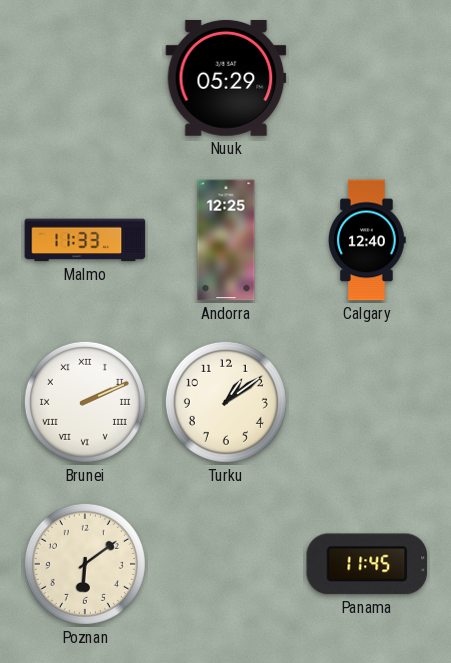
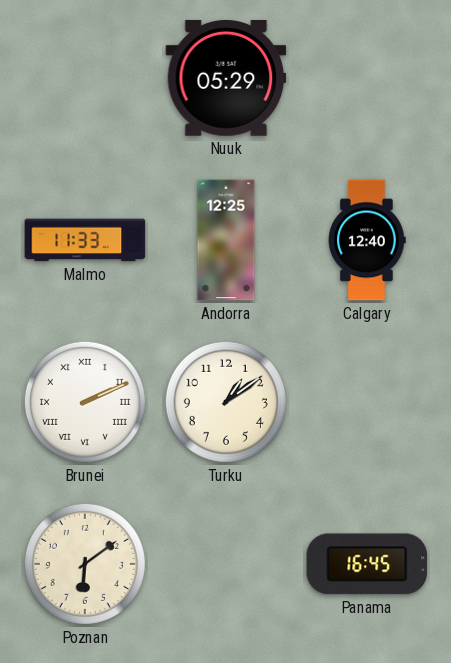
Panama: 11:45 -> 16:45 (367, 564)
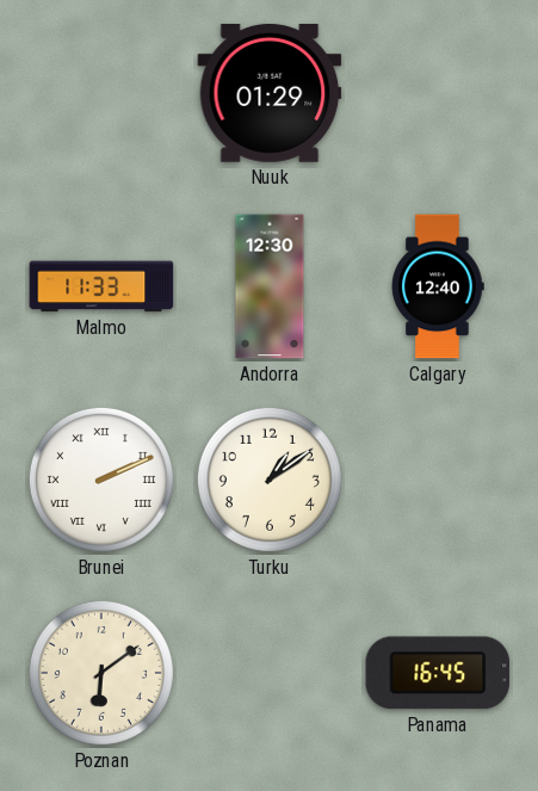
Nuuk: 05:29 -> 01:29 (270, 93)
Andorra: 12:25 -> 12:30 (270, 286)
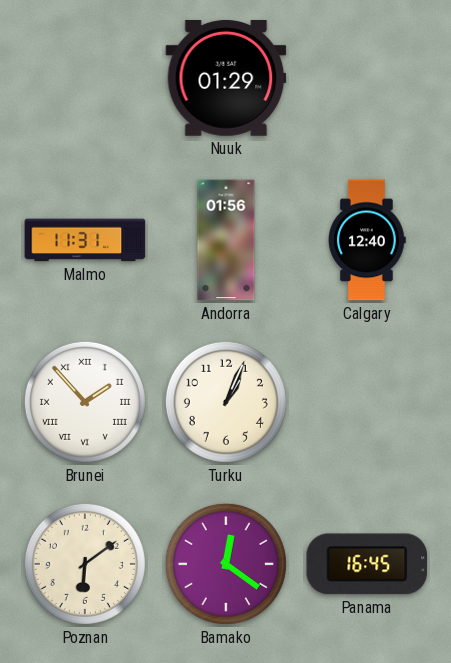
Malmo: 11:33 -> 11:31 (85, 240)
Andorra: 12:30 -> 01:56 (226, 240)
Brunei: 2:11 -> 1:53 (85, 402)
Turku: 1:09 -> 1:04 (226, 402)
Bamako: none -> 12:21 (226, 564)
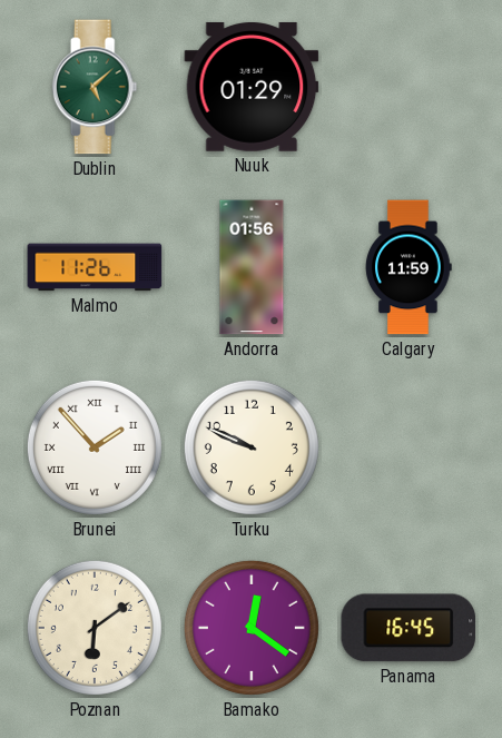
Dublin: none -> 5:08 (95, 87)
Malmo: 11:31 -> 11:26 (95, 267)
Calgary: 12:40 -> 11:59 (409, 267)
Turku: 1:04 -> 9:49 (252, 447)
